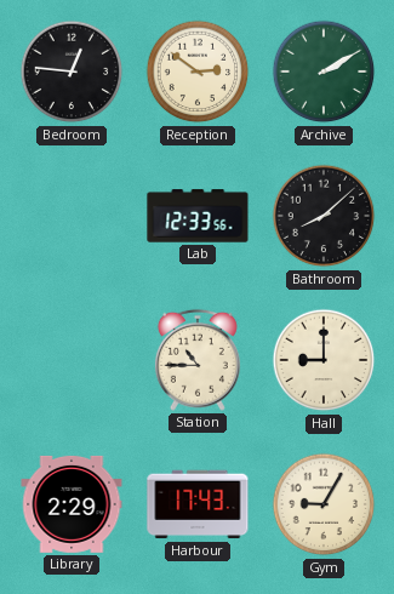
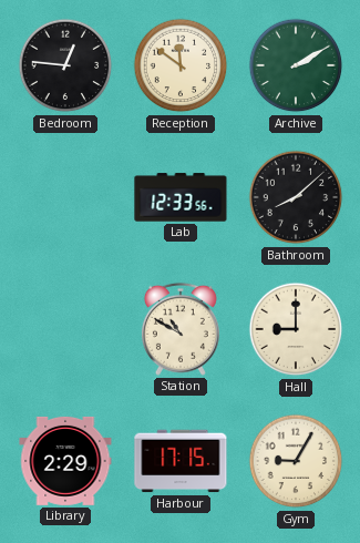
Reception: 2:51 -> 11:51 (181, 65)
Station: 10:45 -> 10:50 (181, 329)
Harbour: 17:43 -> 17:15 (181, 461)
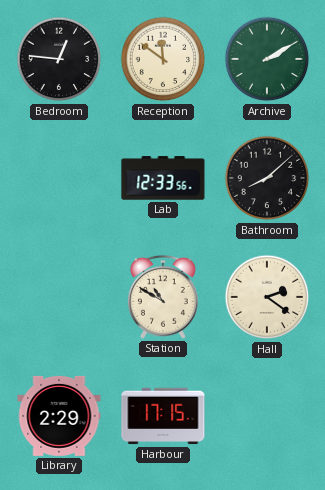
Hall: 9:00 -> 2:21 (267, 297)
Gym: 9:05 -> none (296, 461)
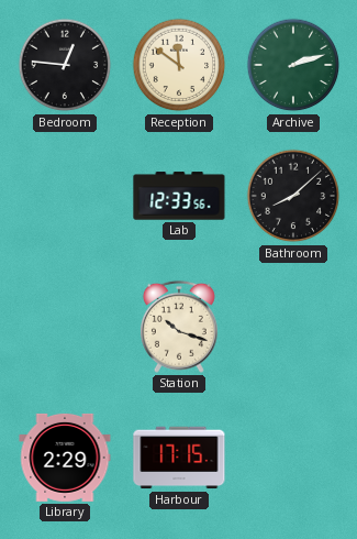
Archive: 2:10 -> 2:12 (293, 65)
Station: 10:50 -> 10:18 (179, 327)
Hall: 2:21 -> none (267, 297)
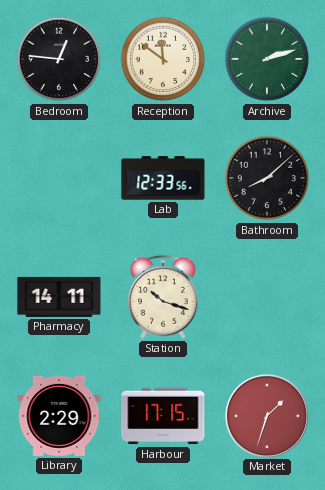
Pharmacy: none -> 14:11 (59, 297)
Market: none -> 1:33 (266, 415)
